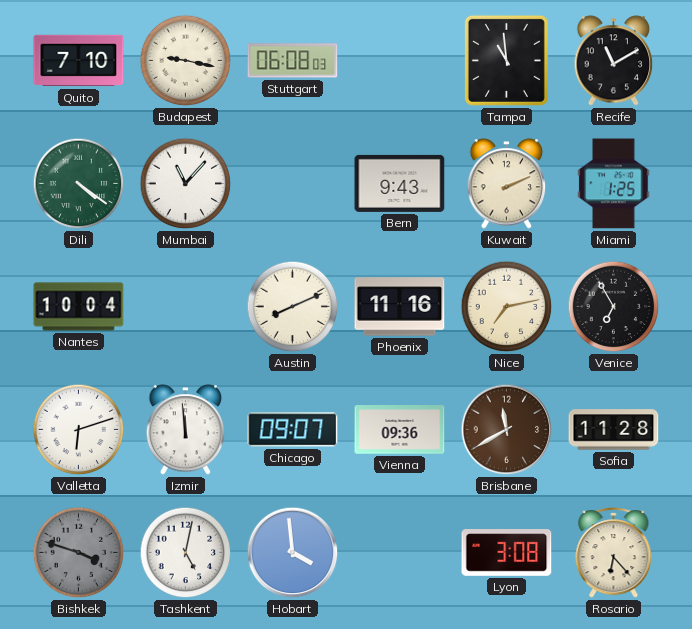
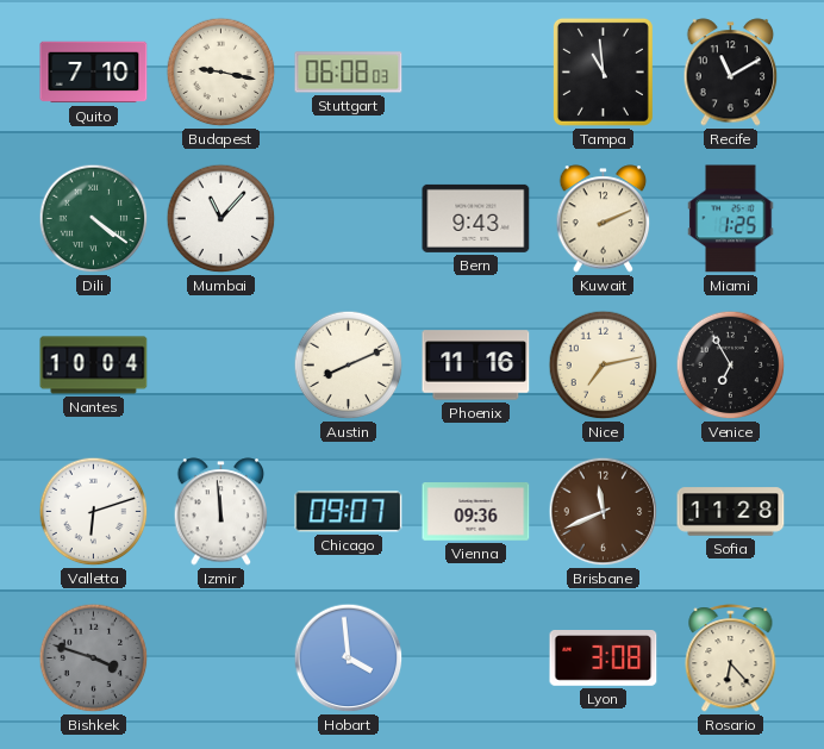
Brisbane: 11:40 -> 11:41 (604, 512)
Tashkent: 5:02 -> none (186, 553)
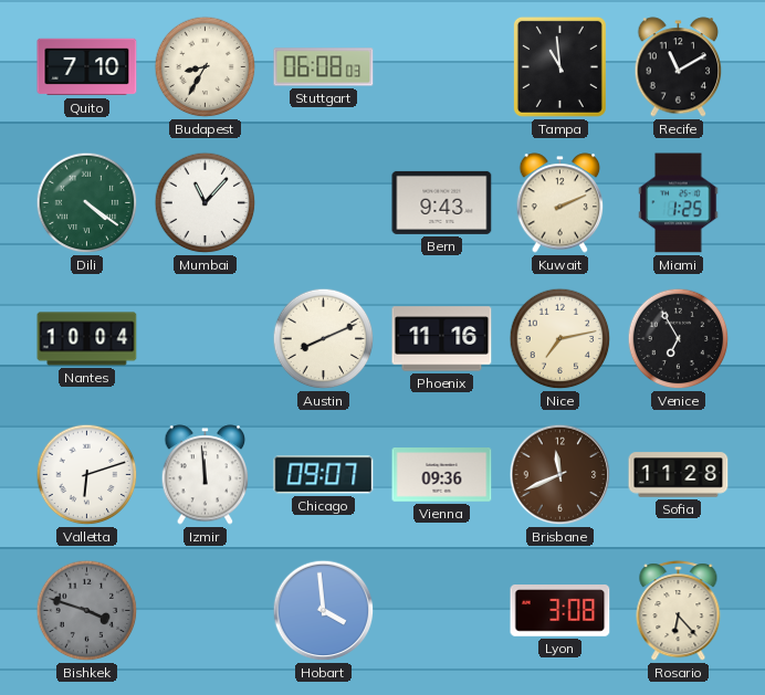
Budapest: 9:17 -> 8:35 (206, 67)
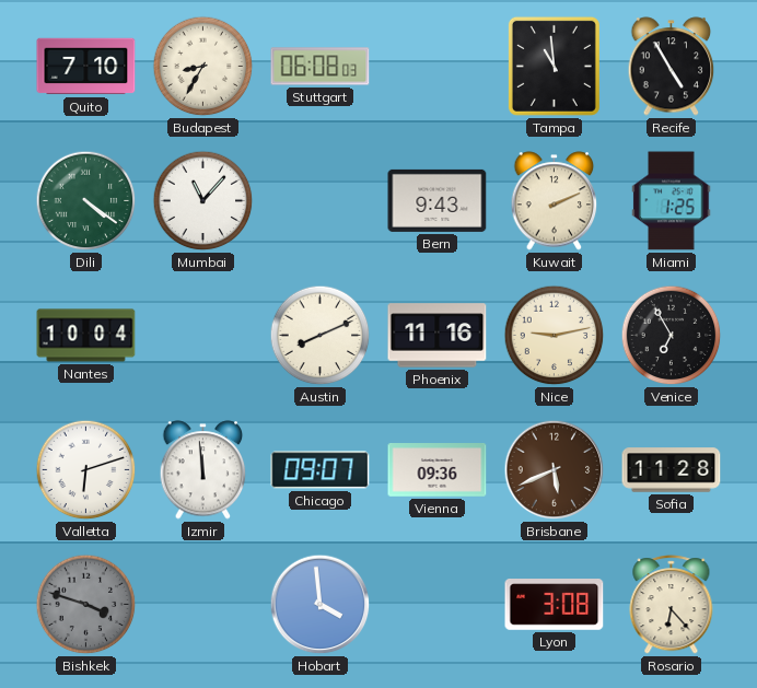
Recife: 11:10 -> 4:55 (672, 67)
Nice: 7:13 -> 9:13 (555, 336)
Brisbane: 11:41 -> 5:41 (555, 470)
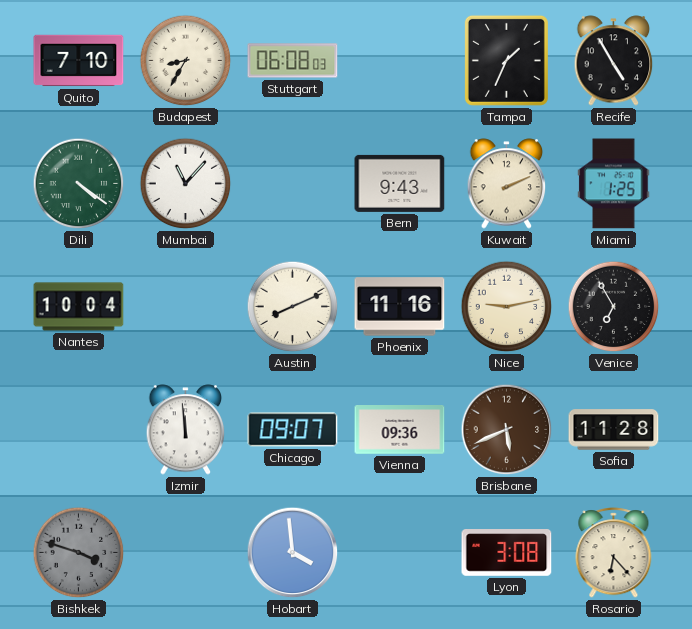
Tampa: 10:59 -> 1:34 (506, 60)
Valletta: 6:12 -> none (86, 470)
